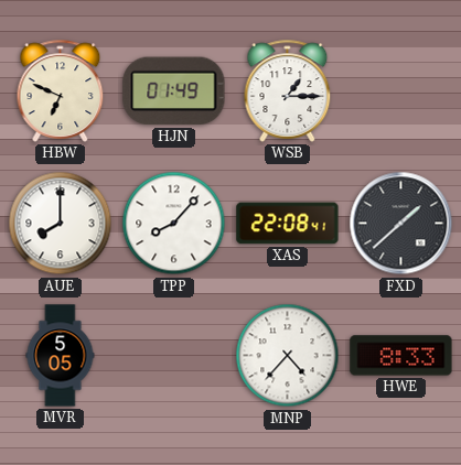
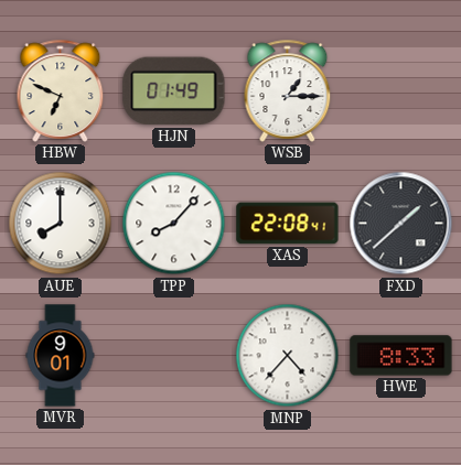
MVR: 5:05 -> 9:01 (61, 356)
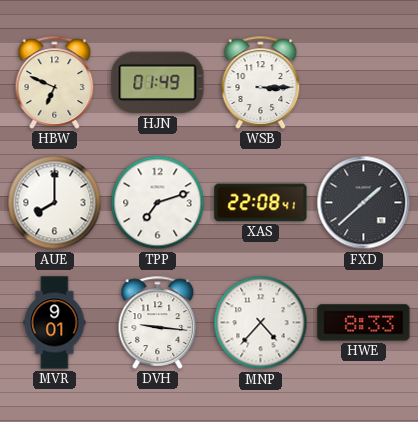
WSB: 1:15 -> 3:15 (261, 82)
TPP: 8:07 -> 7:12 (158, 203)
DVH: none -> 9:16 (158, 322)
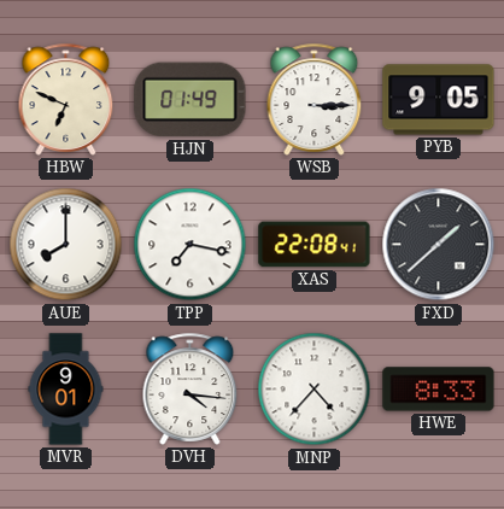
PYB: none -> 9:05 (439, 100)
TPP: 7:12 -> 7:17 (191, 245)
DVH: 9:16 -> 4:16 (191, 388)
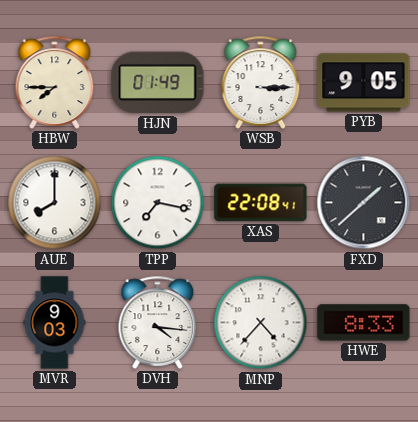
HBW: 6:49 -> 7:45 (55, 82)
MVR: 9:01 -> 9:03 (55, 323)
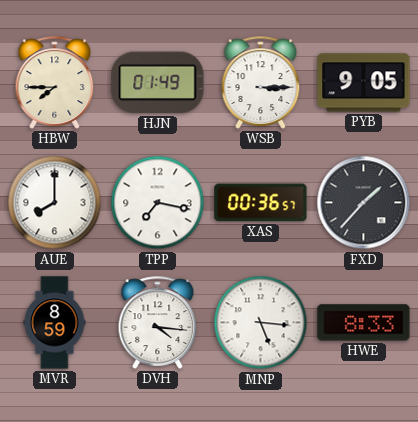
XAS: 22:08 -> 00:36 (261, 203)
FXD: 1:38 -> 1:37 (364, 203)
MVR: 9:03 -> 8:59 (55, 323)
MNP: 4:37 -> 5:16 (261, 323)
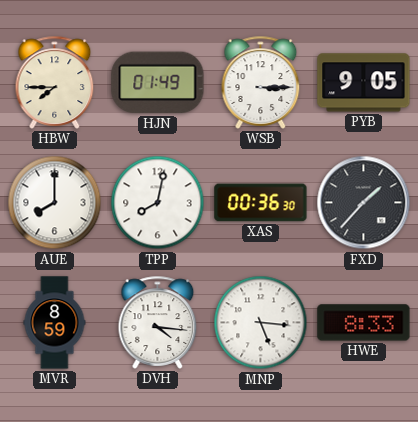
TPP: 7:17 -> 8:02 (158, 203)
XAS: 00:36:57 -> 00:36:30 (261, 203)
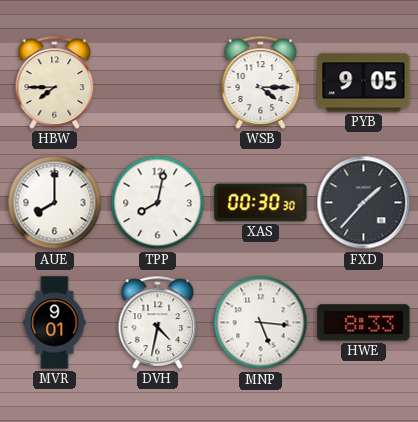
HJN: 01:49 -> none (158, 83)
WSB: 3:15 -> 4:15 (261, 82)
XAS: 00:36 -> 00:30 (261, 203)
MVR: 8:59 -> 9:01 (55, 323)
DVH: 4:16 -> 4:32 (158, 322)
